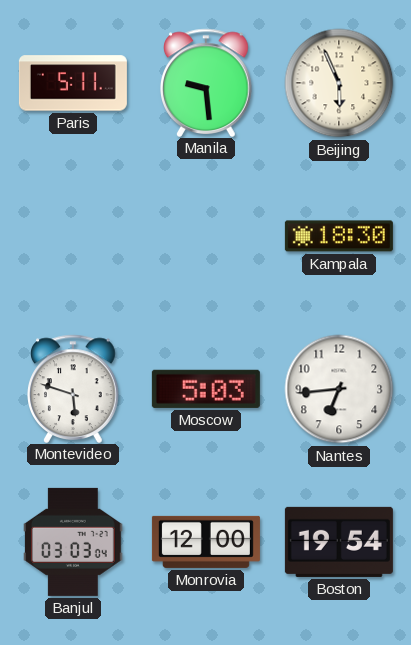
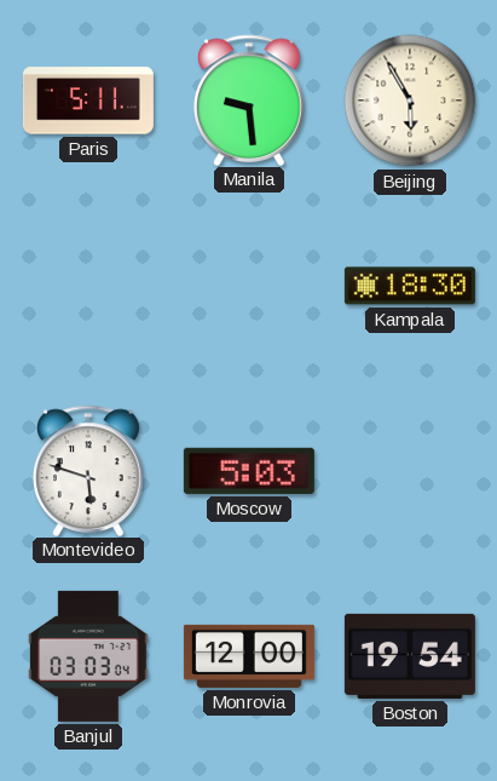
Beijing: 5:56 -> 5:55 (410, 101)
Nantes: 6:44 -> none (339, 389)
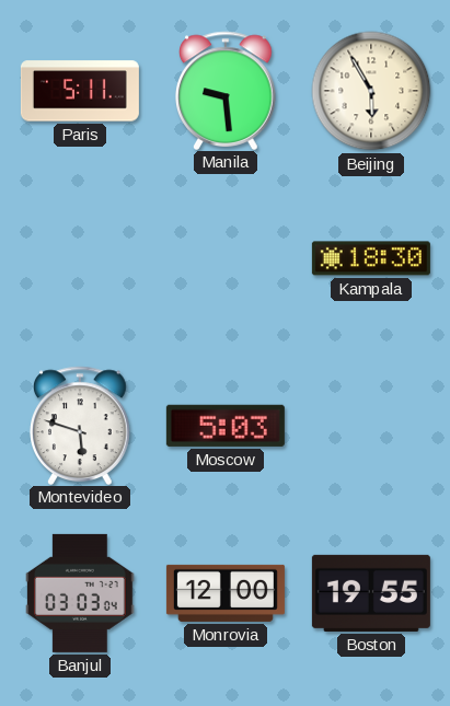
Boston: 19:54 -> 19:55 (371, 593)
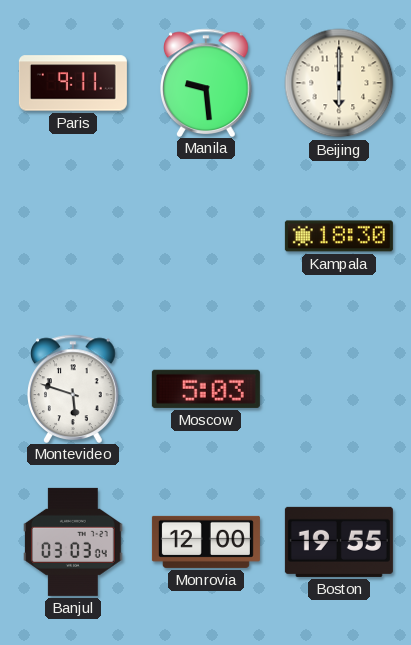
Paris: 5:11 -> 9:11 (73, 83)
Beijing: 5:55 -> 6:00 (339, 83)
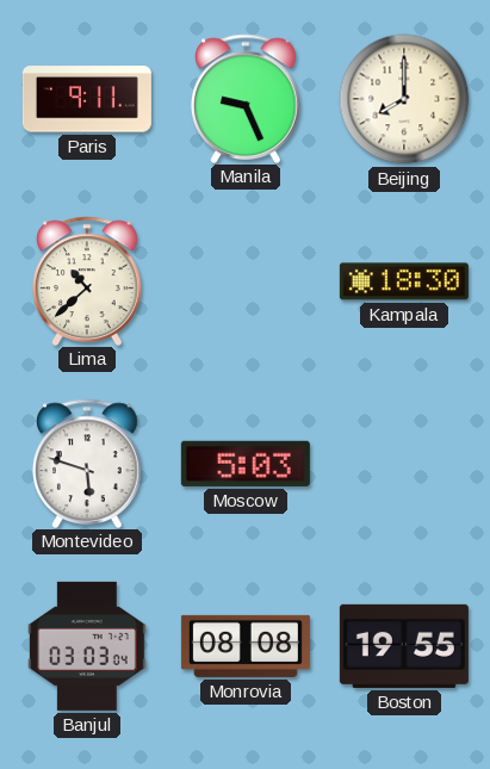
Manila: 9:29 -> 9:26 (246, 98)
Beijing: 6:00 -> 8:00 (404, 99)
Lima: none -> 10:38 (87, 280)
Monrovia: 12:00 -> 08:08 (246, 646)
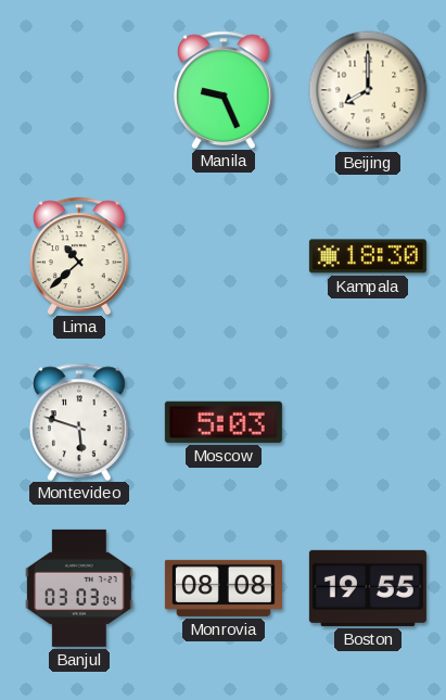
Paris: 9:11 -> none (87, 99)
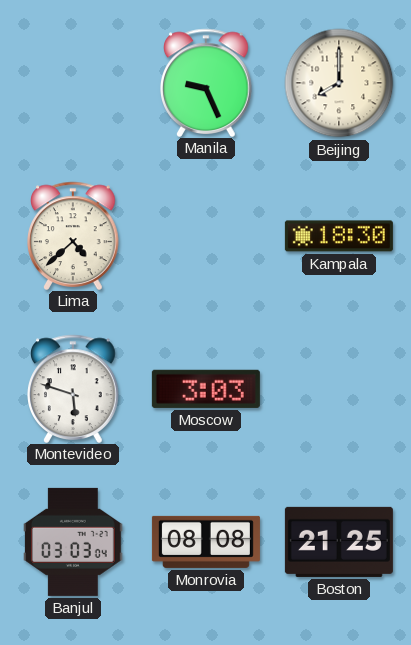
Lima: 10:38 -> 4:38 (73, 235)
Moscow: 5:03 -> 3:03 (206, 389)
Boston: 19:55 -> 21:25 (339, 542)
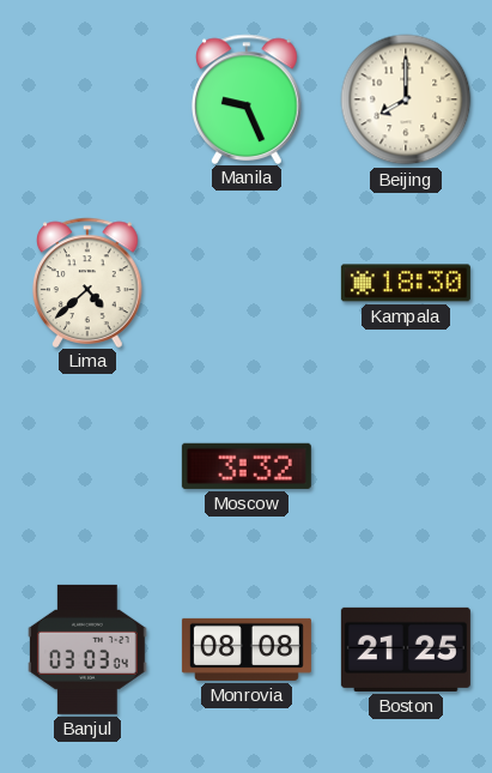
Montevideo: 5:48 -> none (73, 388)
Moscow: 3:03 -> 3:32 (247, 466)
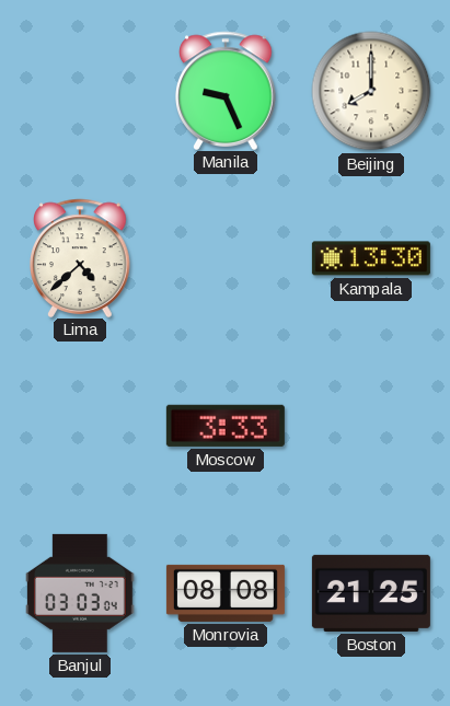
Kampala: 18:30 -> 13:30 (371, 258)
Moscow: 3:32 -> 3:33 (226, 426)
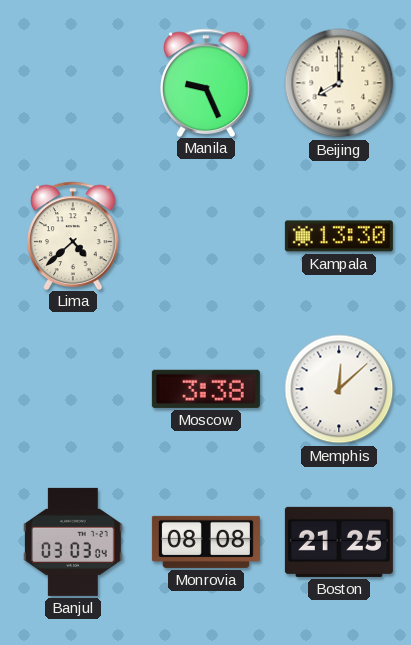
Moscow: 3:33 -> 3:38 (206, 389)
Memphis: none -> 12:08 (339, 389)
